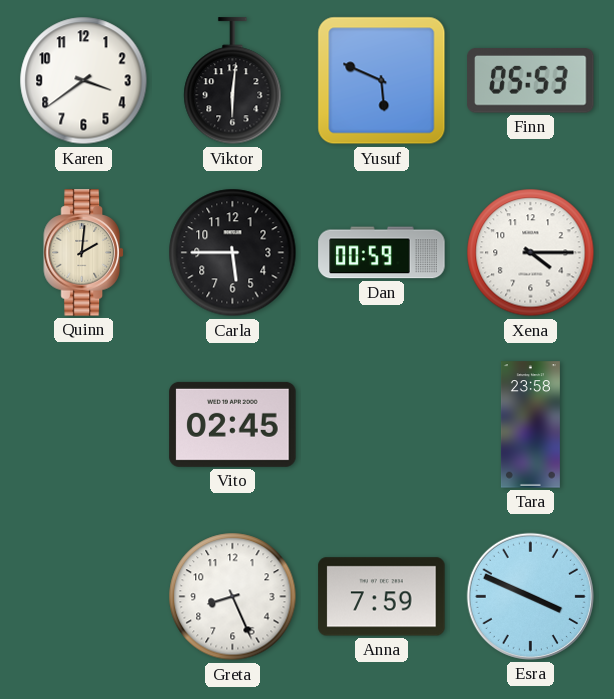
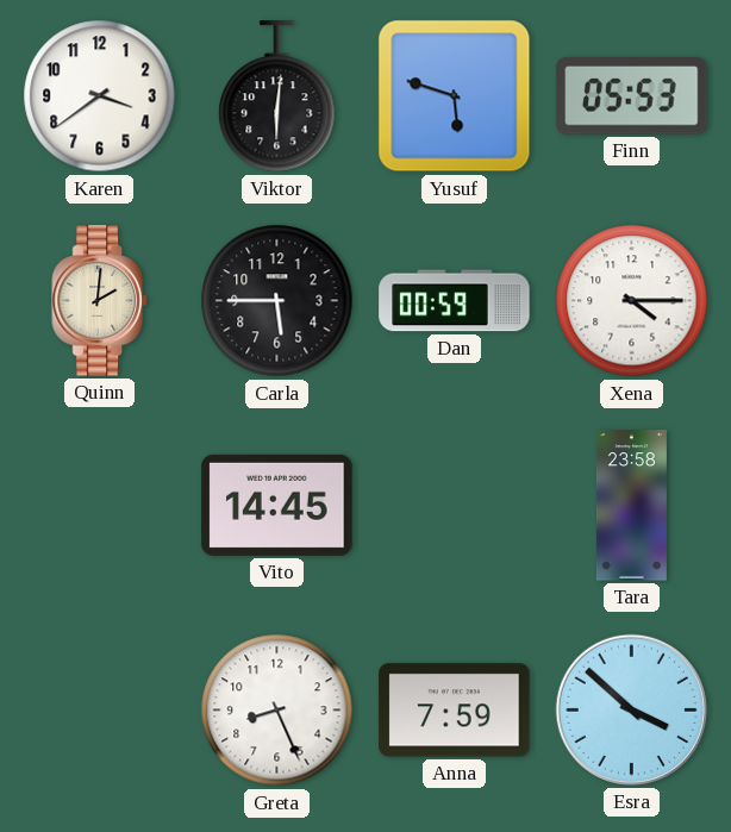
Yusuf: 5:49 -> 5:48 (455, 96)
Vito: 02:45 -> 14:45 (277, 505)
Esra: 3:49 -> 3:52 (631, 709)
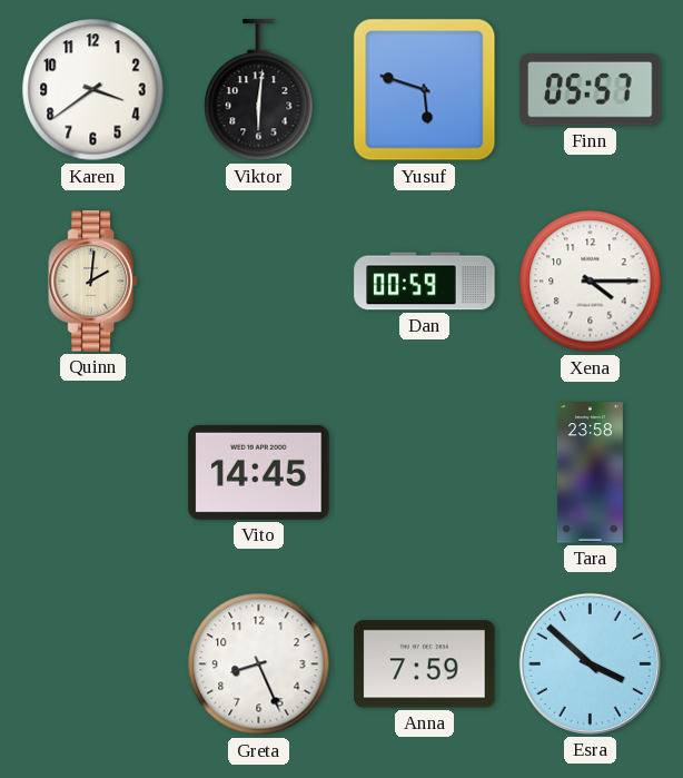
Finn: 05:53 -> 05:57 (591, 90)
Carla: 5:45 -> none (277, 301)
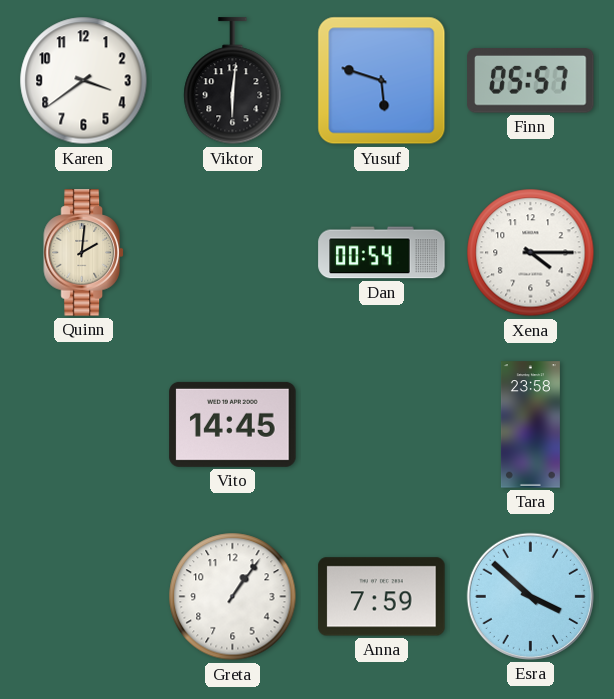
Dan: 00:59 -> 00:54 (382, 253)
Greta: 8:26 -> 1:06 (233, 597)
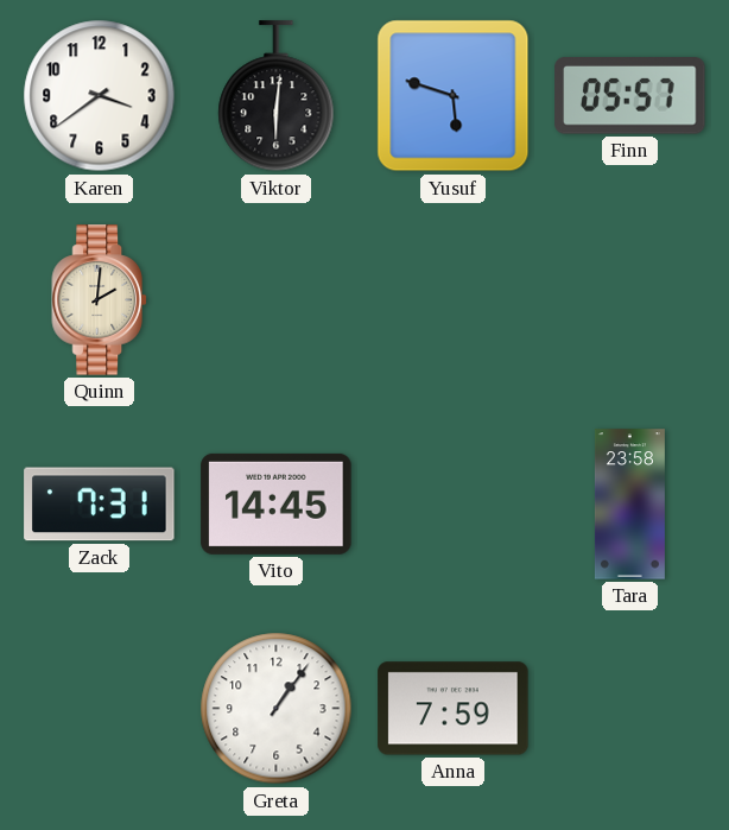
Dan: 00:54 -> none (382, 253)
Xena: 4:15 -> none (531, 253)
Zack: none -> 7:31 (100, 505)
Esra: 3:52 -> none (530, 596)
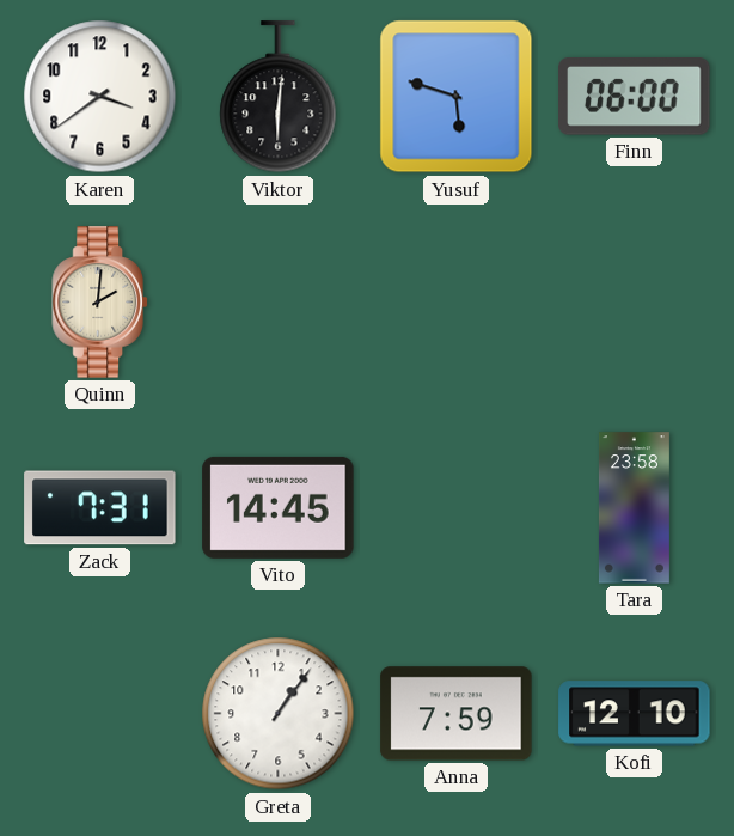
Finn: 05:57 -> 06:00 (635, 97)
Kofi: none -> 12:10 (635, 714)
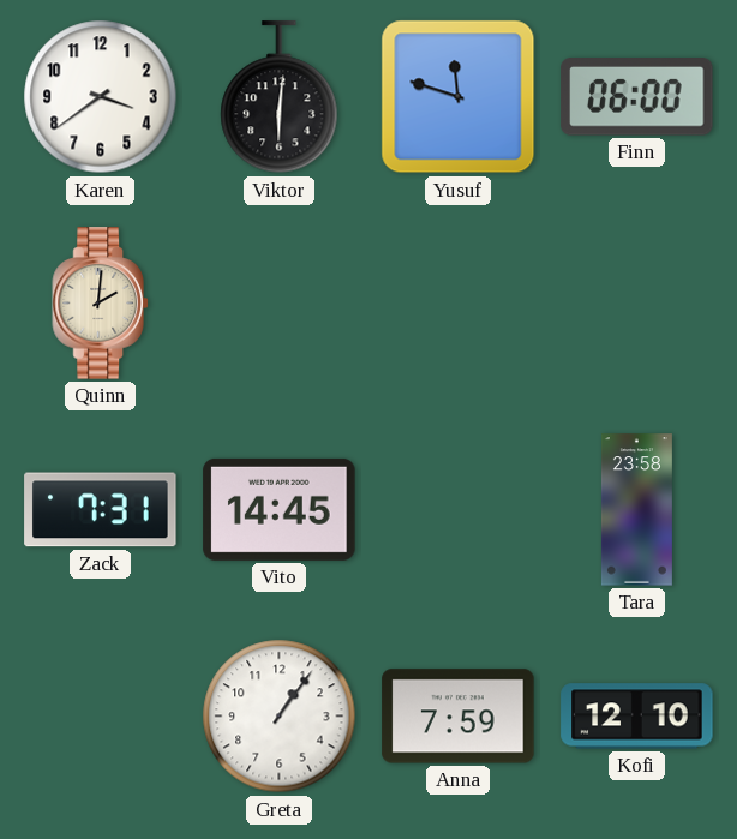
Yusuf: 5:48 -> 11:48 (459, 97)
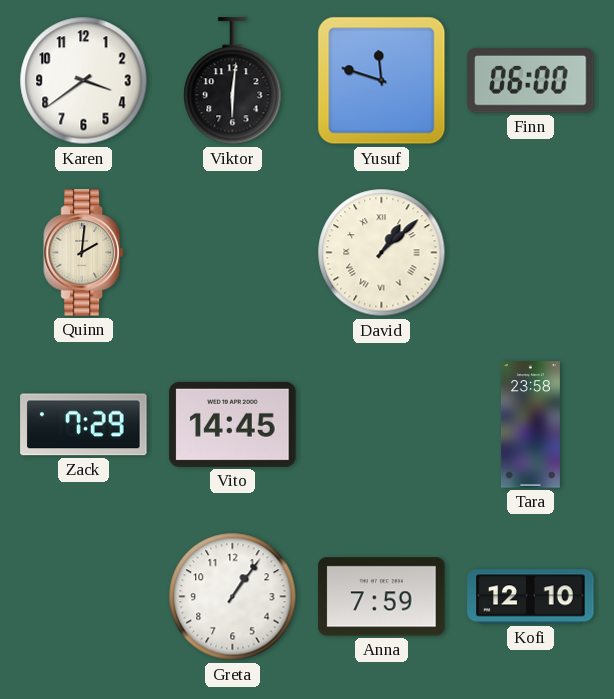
David: none -> 1:08 (382, 253)
Zack: 7:31 -> 7:29 (84, 425)
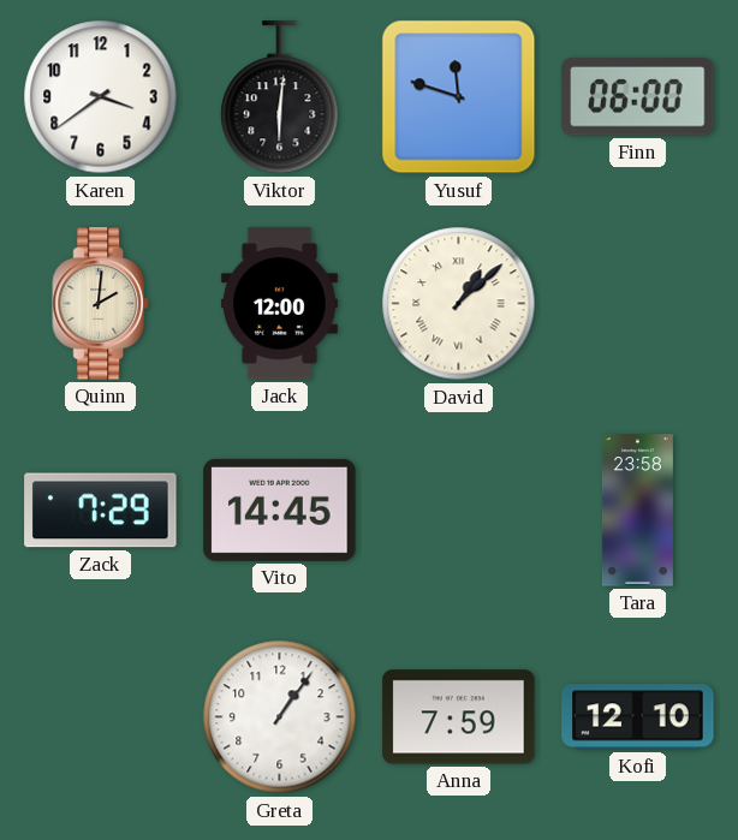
Jack: none -> 12:00 (279, 304)
